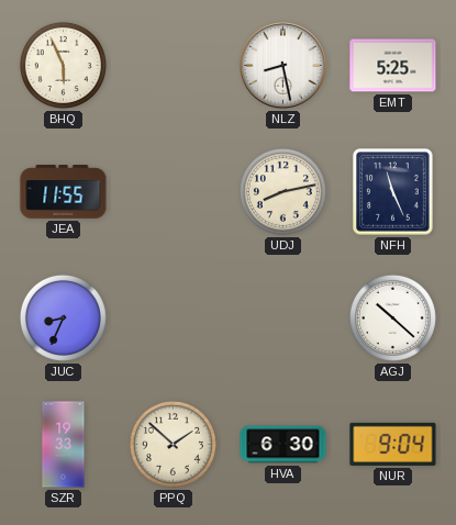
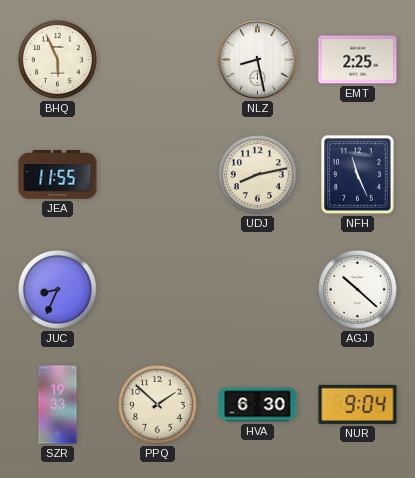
EMT: 5:25 -> 2:25 (358, 60)
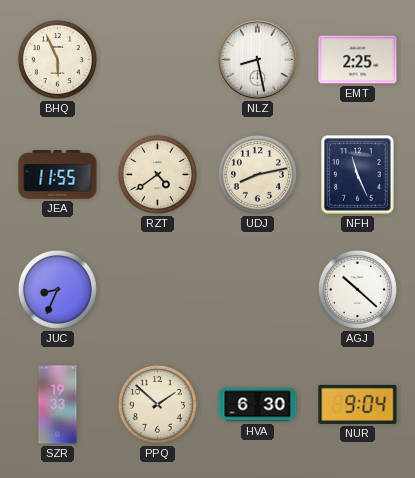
RZT: none -> 4:39 (157, 174)
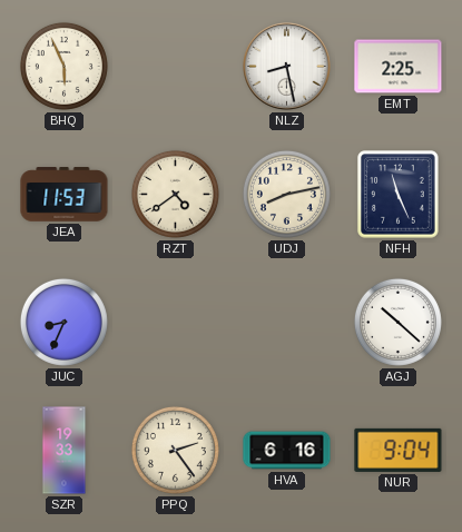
JEA: 11:55 -> 11:53 (65, 195)
PPQ: 1:52 -> 2:24 (175, 450)
HVA: 6:30 -> 6:16 (287, 451)
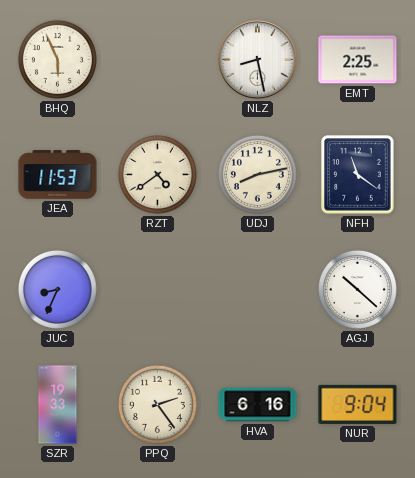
NFH: 11:26 -> 11:21 (358, 175)
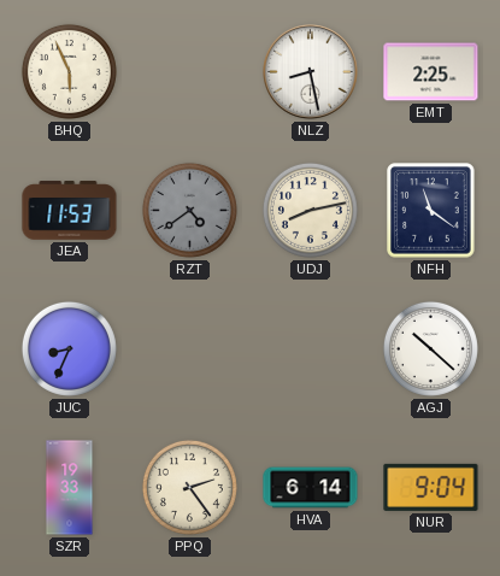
RZT dial: cream -> grey (189, 210)
HVA: 6:16 -> 6:14 (311, 488)
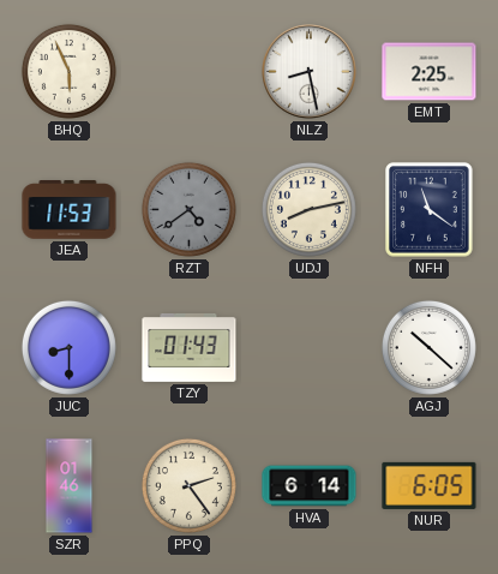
JUC: 8:34 -> 8:30 (68, 347)
TZY: none -> 01:43 (190, 347)
SZR: 19:33 -> 01:46 (70, 486)
NUR: 9:04 -> 6:05 (430, 485)
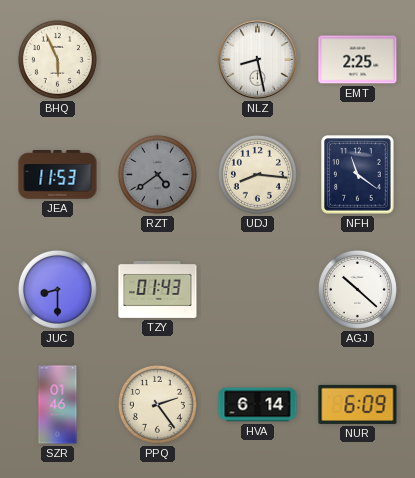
UDJ: 8:13 -> 8:16 (257, 174)
NUR: 6:05 -> 6:09 (358, 404)
